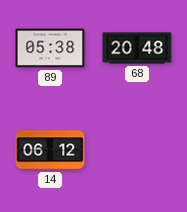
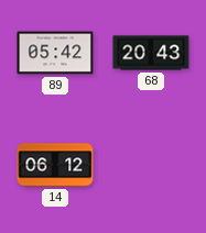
89: 05:38 -> 05:42 (55, 53)
68: 20:48 -> 20:43 (151, 53)
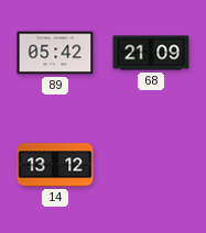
68: 20:43 -> 21:09 (151, 53)
14: 06:12 -> 13:12 (55, 165)
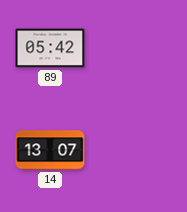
68: 21:09 -> none (151, 53)
14: 13:12 -> 13:07 (50, 150)
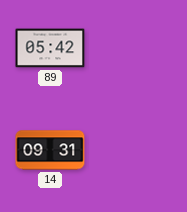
14: 13:07 -> 09:31 (50, 150)
